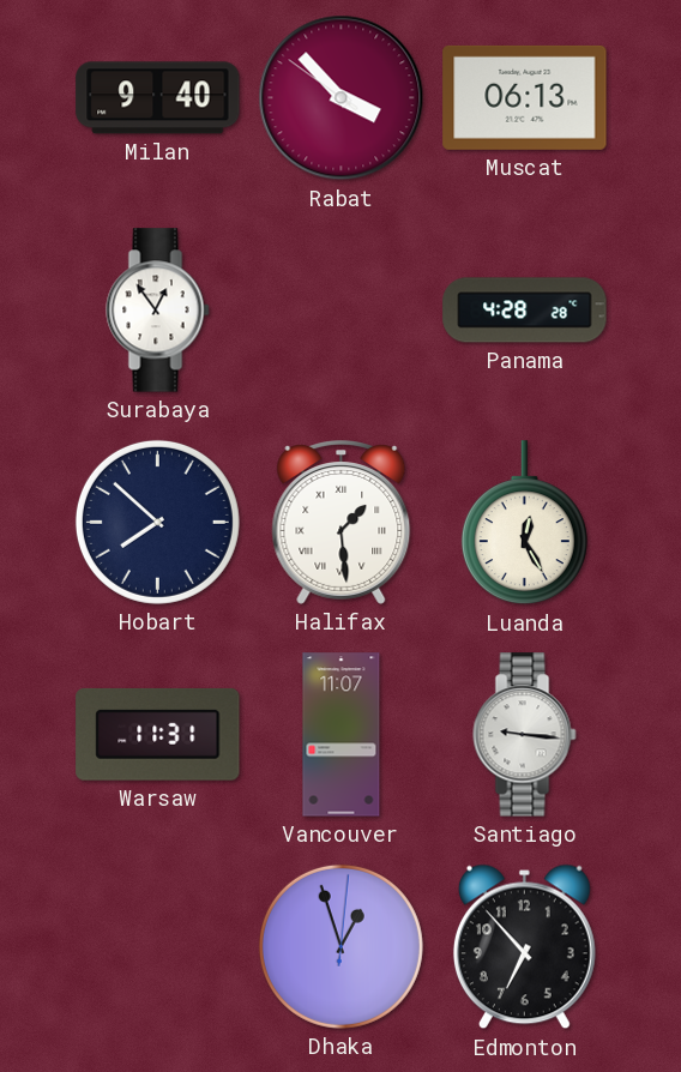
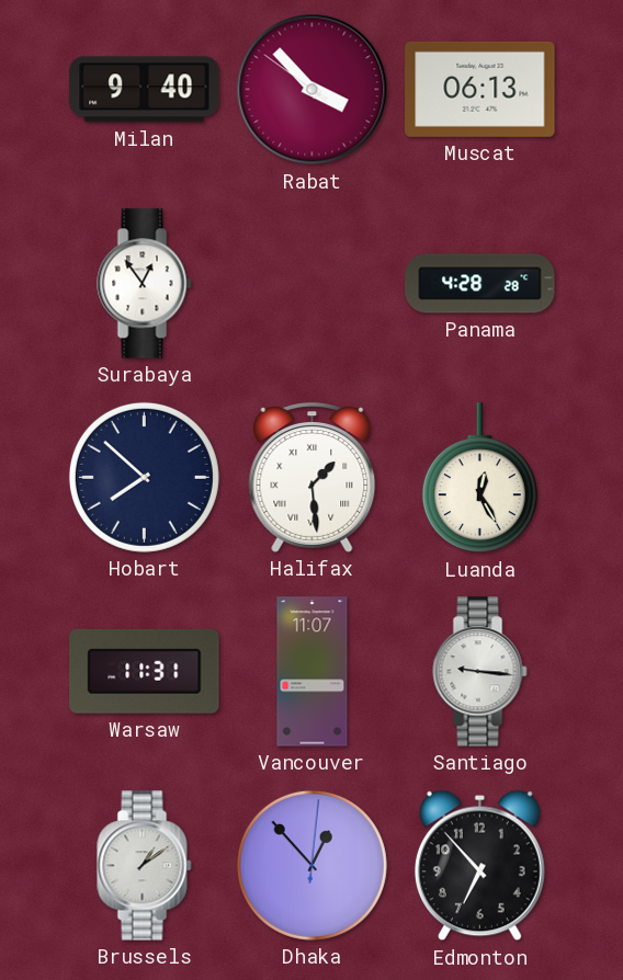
Brussels: none -> 1:09 (145, 866)
Dhaka: 12:57 -> 12:53 (311, 865)
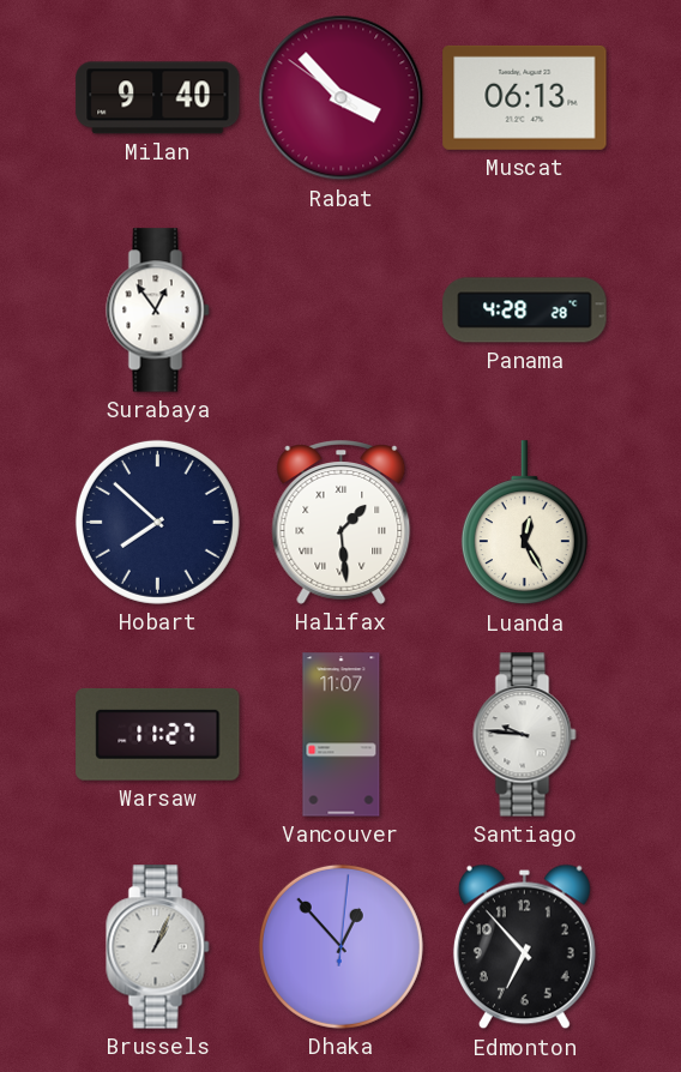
Warsaw: 11:31 -> 11:27 (158, 734)
Santiago: 9:16 -> 9:46 (525, 735)
Brussels: 1:09 -> 1:04 (158, 947)
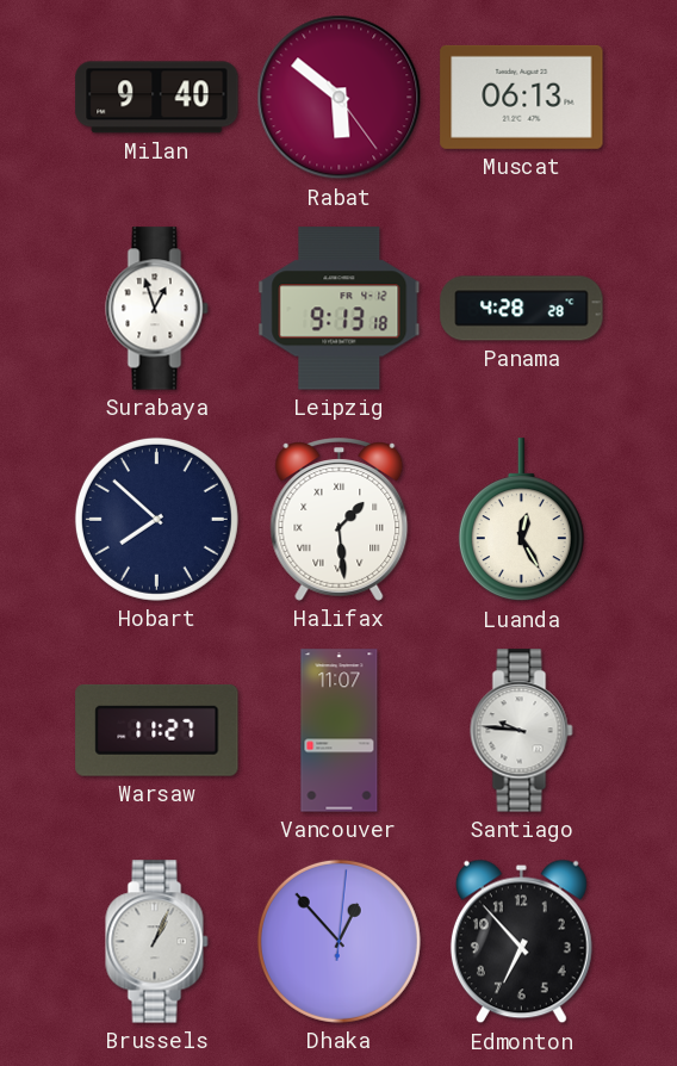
Rabat: 3:52 -> 5:51 (340, 98)
Surabaya: 12:54 -> 12:57 (157, 309)
Leipzig: none -> 9:13 (340, 309)
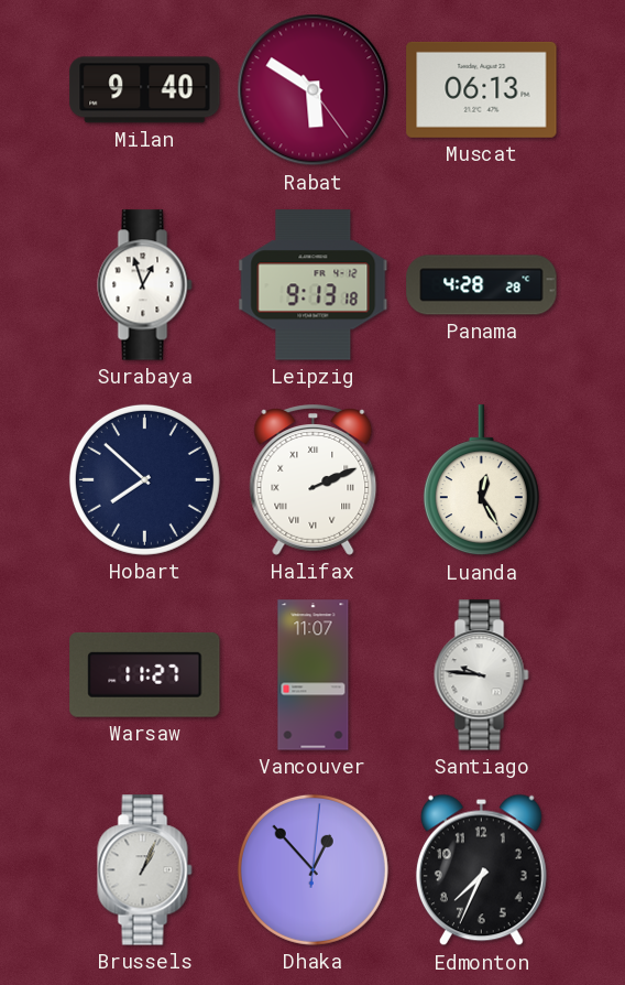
Rabat: 5:51 -> 5:50 (314, 90)
Halifax: 1:29 -> 2:11 (314, 480)
Edmonton: 6:53 -> 7:34 (481, 870)
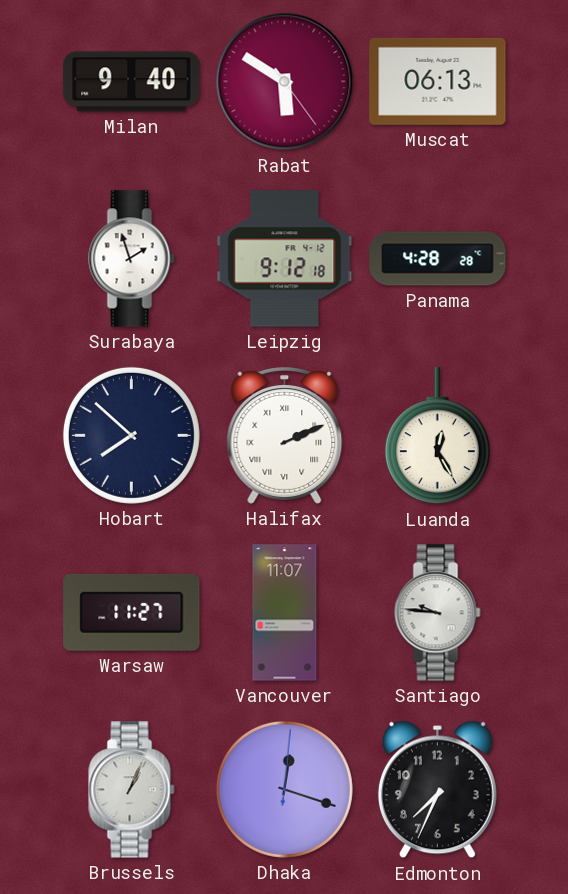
Surabaya: 12:57 -> 1:57 (132, 259)
Leipzig: 9:13 -> 9:12 (285, 259)
Dhaka: 12:53 -> 12:18 (284, 789)
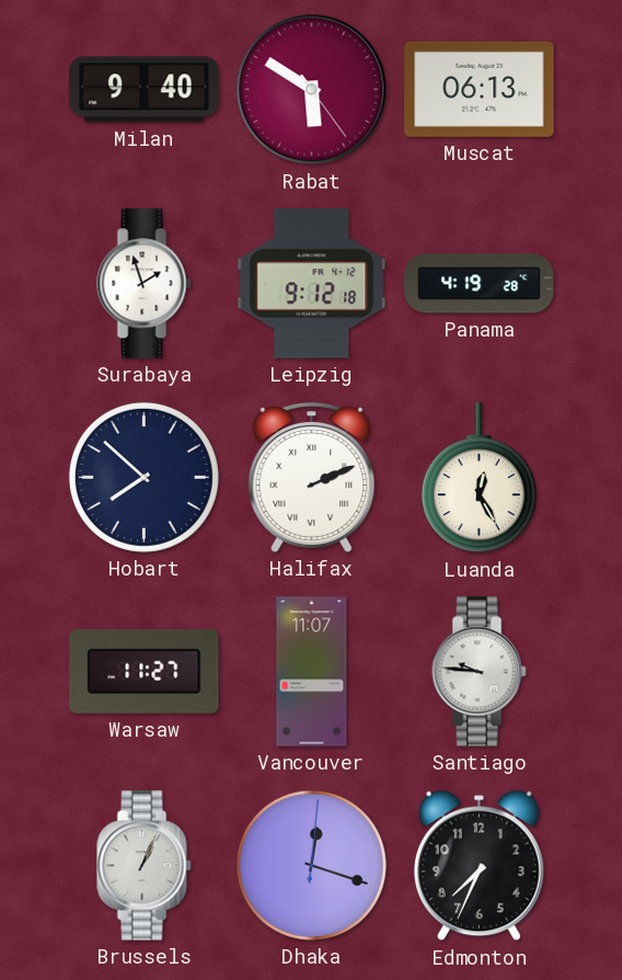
Panama: 4:28 -> 4:19 (480, 284)
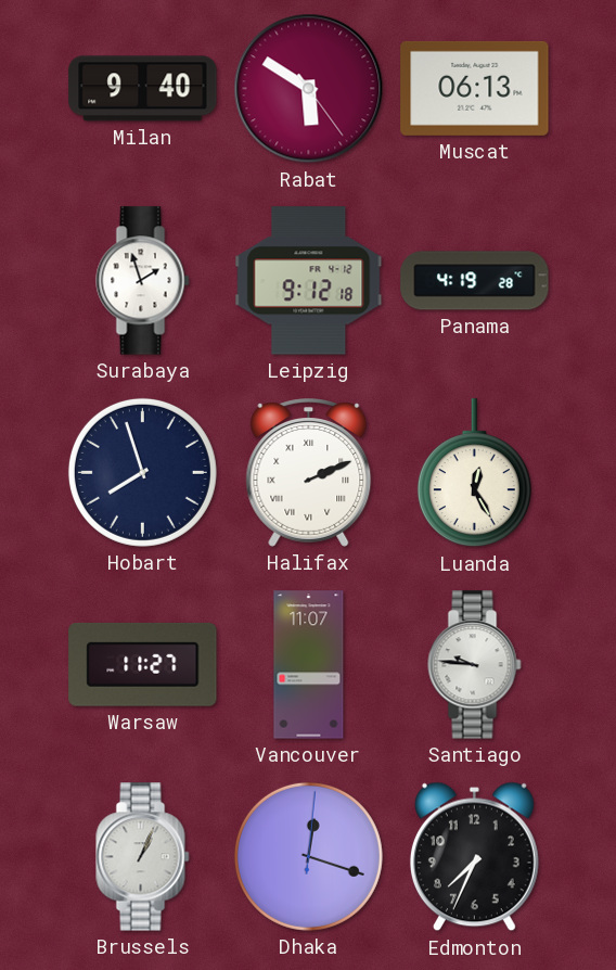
Hobart: 7:52 -> 7:57 (142, 472)
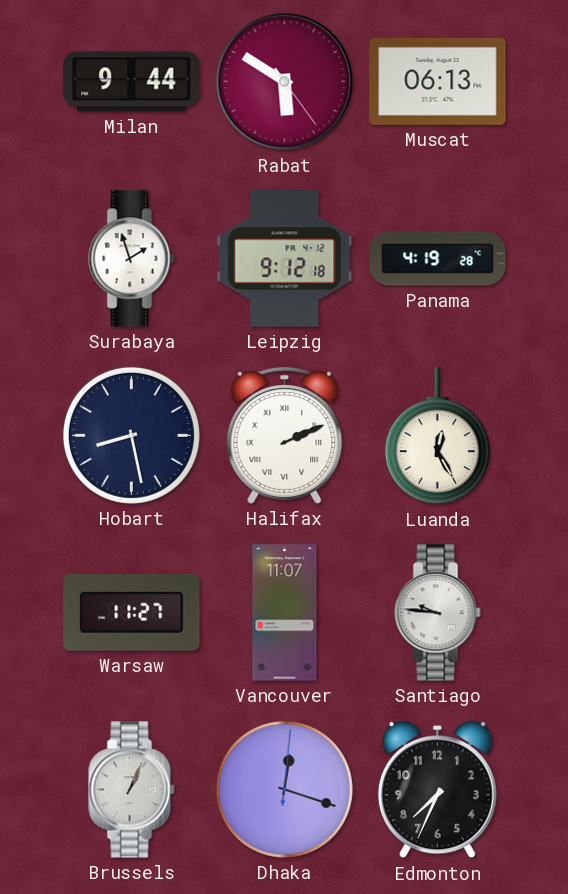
Milan: 9:40 -> 9:44 (132, 82)
Hobart: 7:57 -> 8:28 (131, 435)
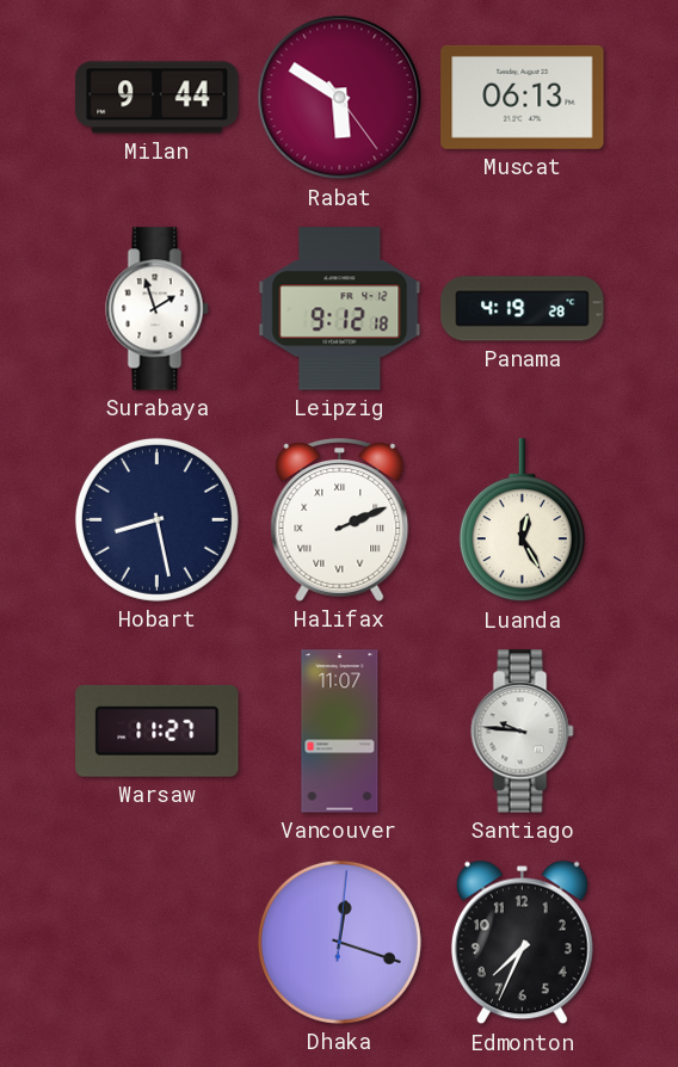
Brussels: 1:04 -> none (132, 790)
